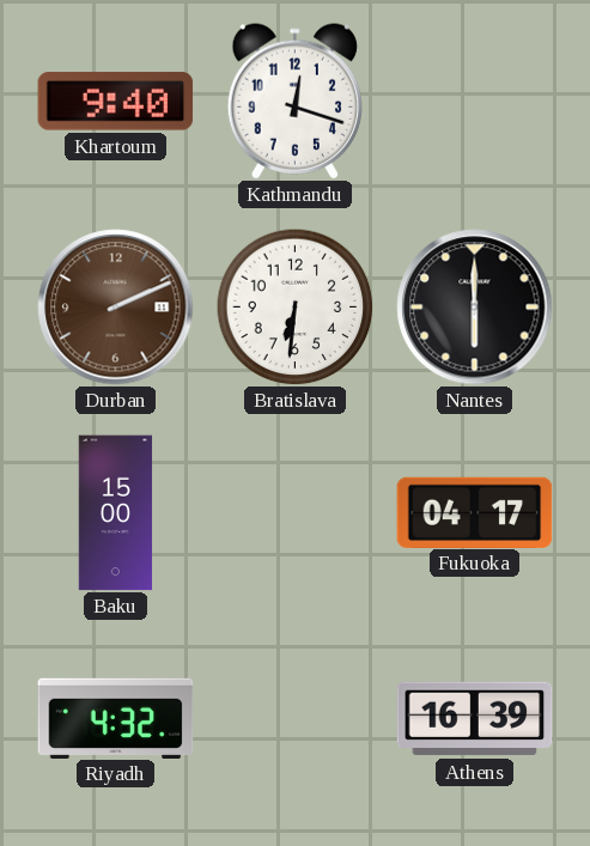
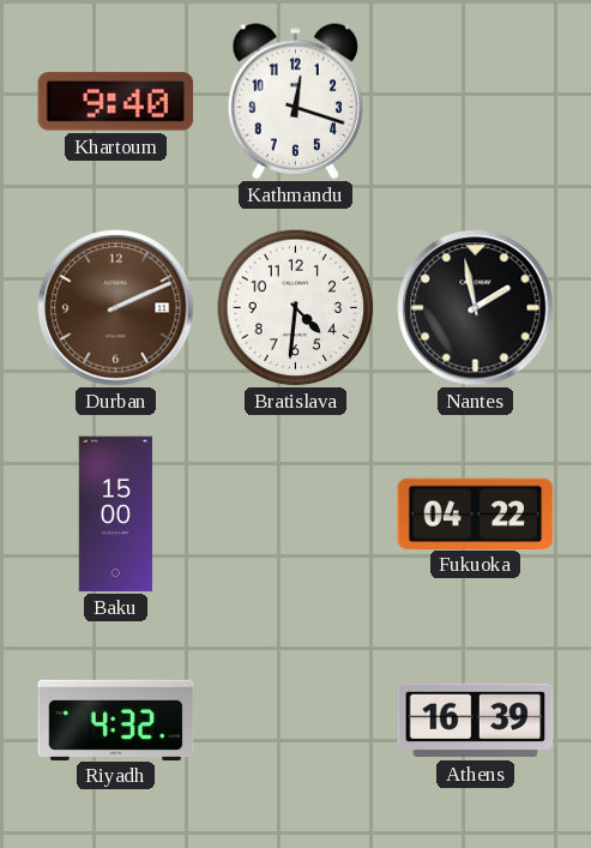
Bratislava: 6:31 -> 4:31 (296, 308)
Nantes: 6:00 -> 1:58 (476, 308)
Fukuoka: 04:17 -> 04:22 (476, 513)
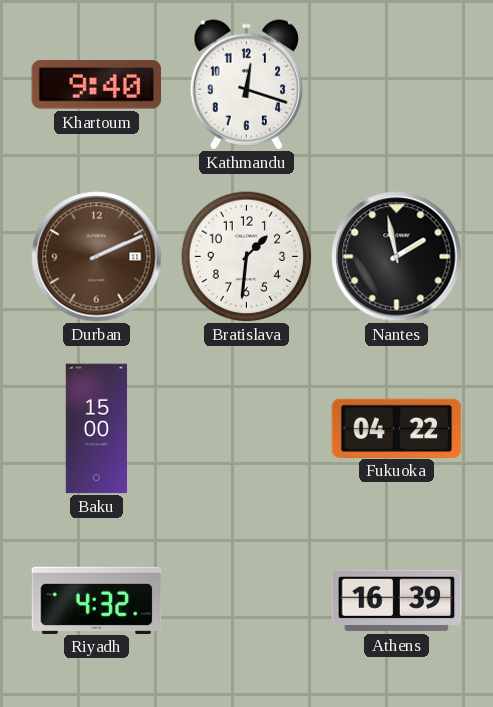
Bratislava: 4:31 -> 1:31 (247, 257)
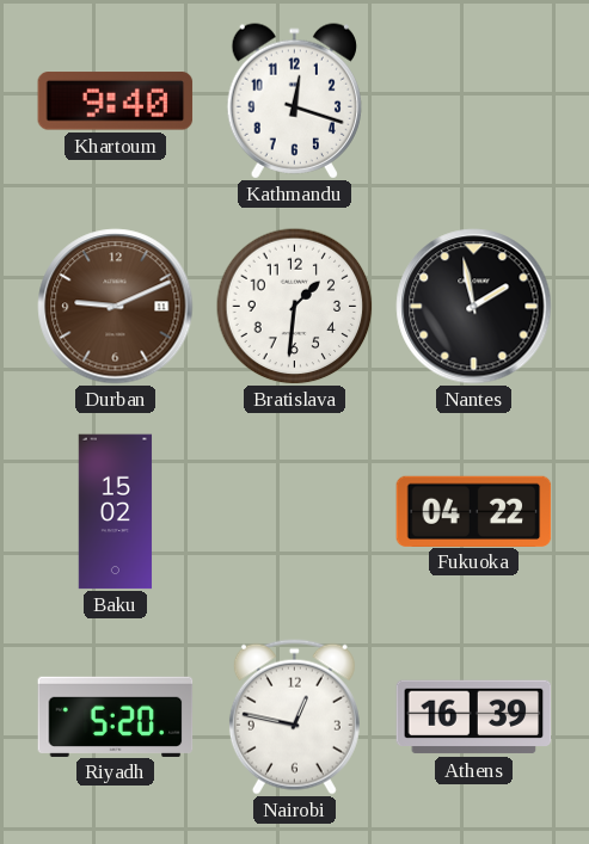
Durban: 2:11 -> 9:11 (116, 307)
Baku: 15:00 -> 15:02 (116, 512)
Riyadh: 4:32 -> 5:20 (116, 716)
Nairobi: none -> 12:47 (294, 716)
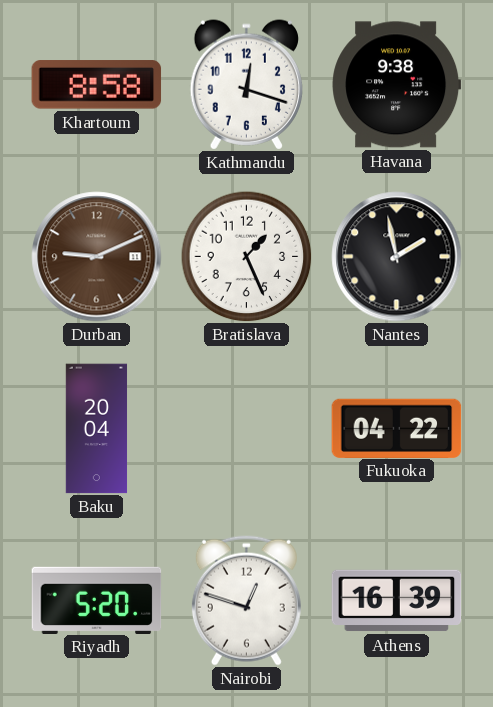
Khartoum: 9:40 -> 8:58 (97, 85)
Havana: none -> 9:38 (397, 85)
Bratislava: 1:31 -> 1:26 (247, 257)
Baku: 15:02 -> 20:04 (97, 429)
Nairobi: 12:47 -> 12:48 (246, 600)
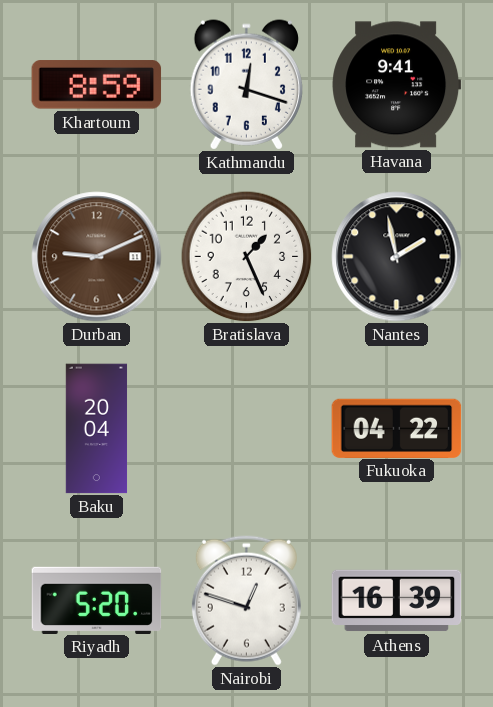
Khartoum: 8:58 -> 8:59 (97, 85)
Havana: 9:38 -> 9:41 (397, 85)
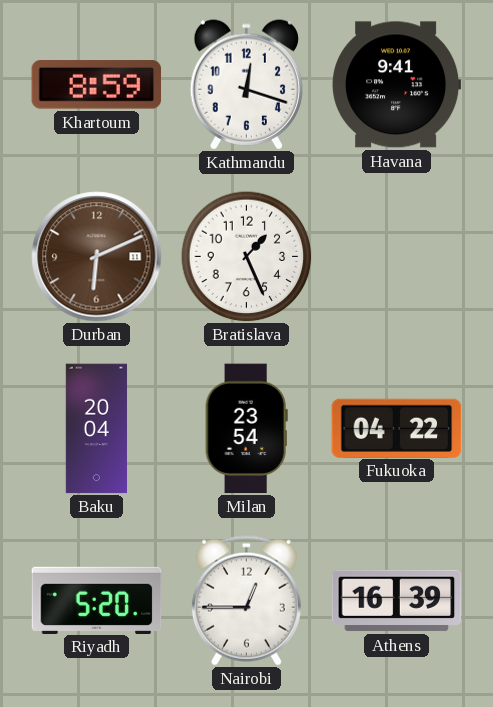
Durban: 9:11 -> 6:11 (97, 257)
Nantes: 1:58 -> none (397, 257)
Milan: none -> 23:54 (246, 429)
Nairobi: 12:48 -> 12:45 (246, 600)
